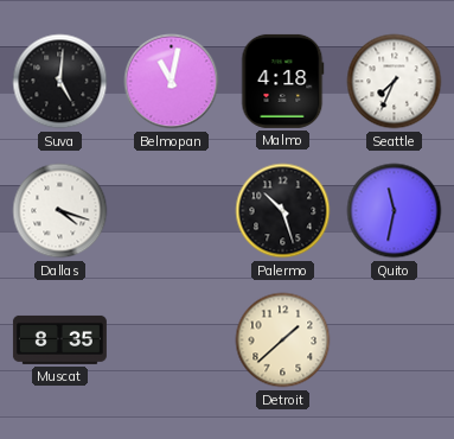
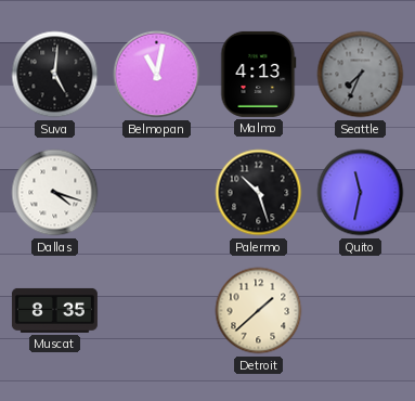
Malmo: 4:18 -> 4:13 (259, 74)
Seattle dial: white -> grey (361, 75)
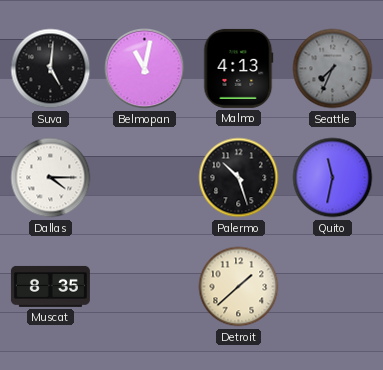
Dallas: 4:18 -> 4:15 (51, 178)
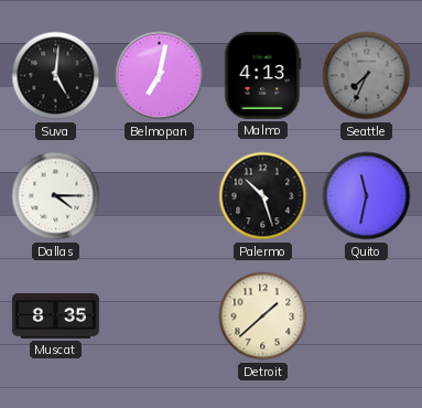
Belmopan: 11:02 -> 7:02 (160, 76)
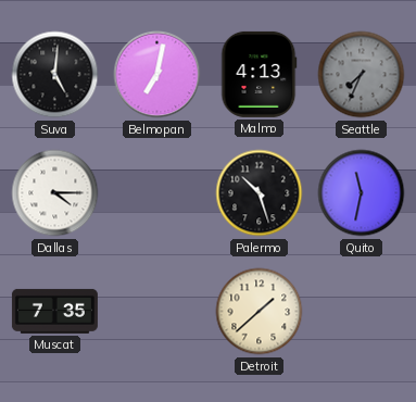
Muscat: 8:35 -> 7:35 (54, 311)
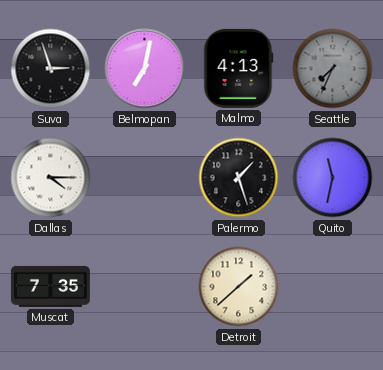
Suva: 5:01 -> 2:57 (51, 69)
Palermo: 10:27 -> 1:27 (239, 178)
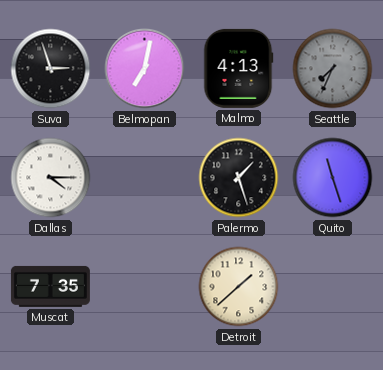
Quito: 11:32 -> 11:27 (333, 178)
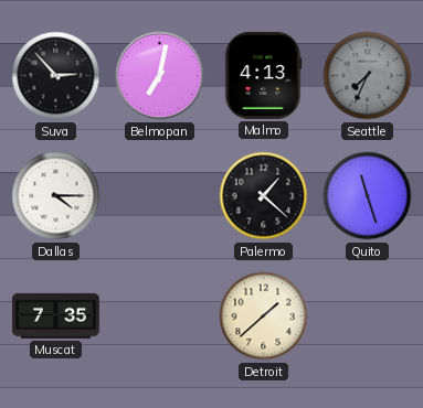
Suva: 2:57 -> 2:53 (56, 76)
Palermo: 1:27 -> 1:22 (264, 196)
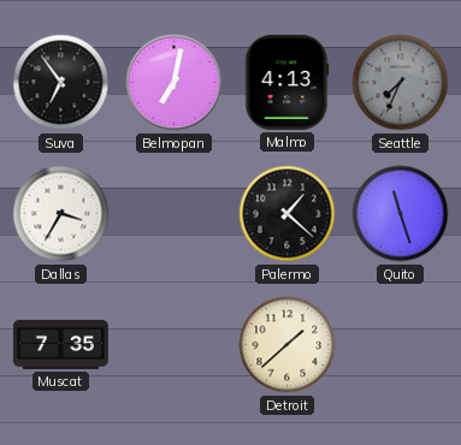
Suva: 2:53 -> 6:54 (61, 83)
Dallas: 4:15 -> 3:35 (61, 214)
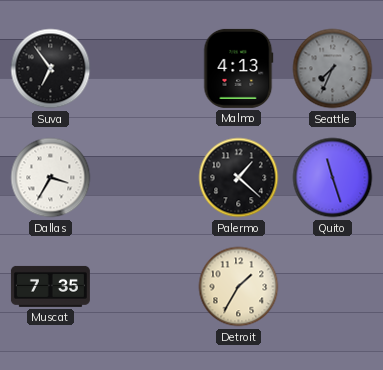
Belmopan: 7:02 -> none (175, 83)
Detroit: 1:38 -> 1:35 (239, 287)
